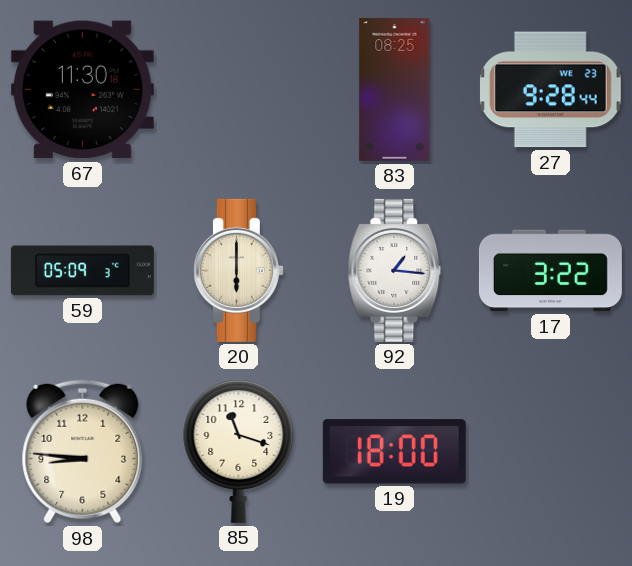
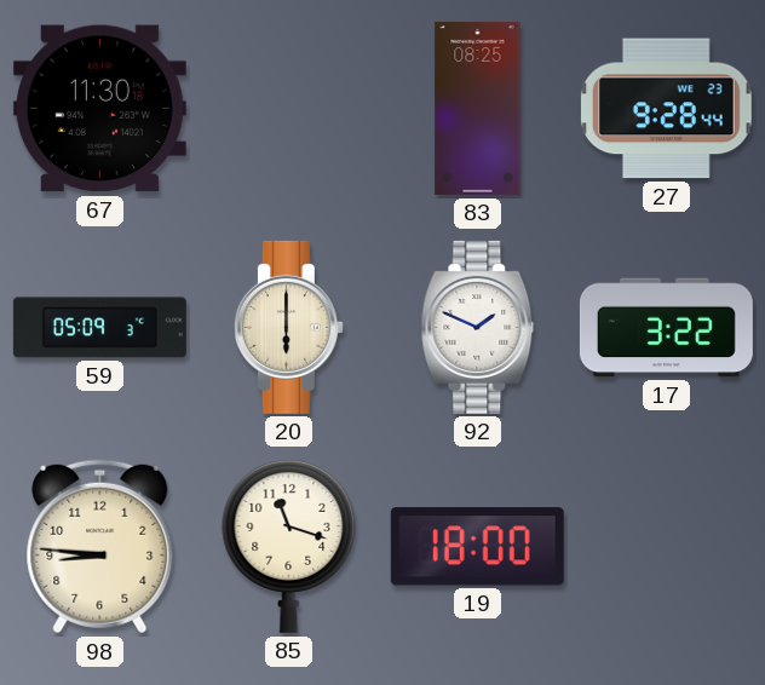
92: 1:16 -> 1:49 (478, 327)
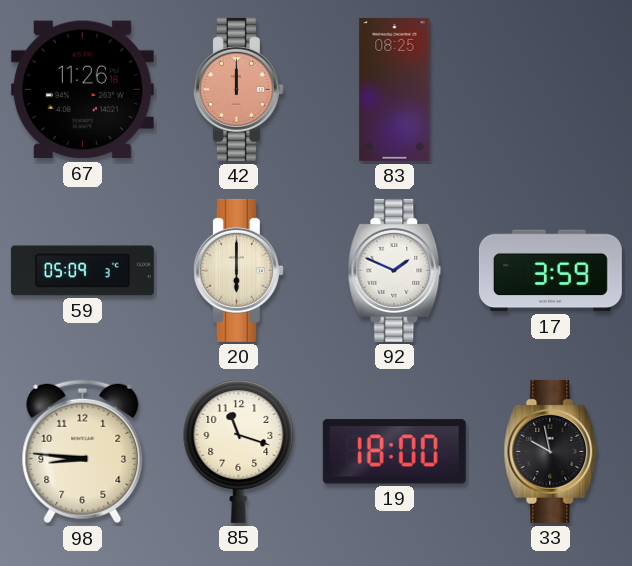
67: 11:30 -> 11:26 (82, 90)
42: none -> 12:00 (238, 89)
27: 9:28 -> none (666, 109)
17: 3:22 -> 3:59 (550, 271)
33: none -> 9:58 (551, 451)
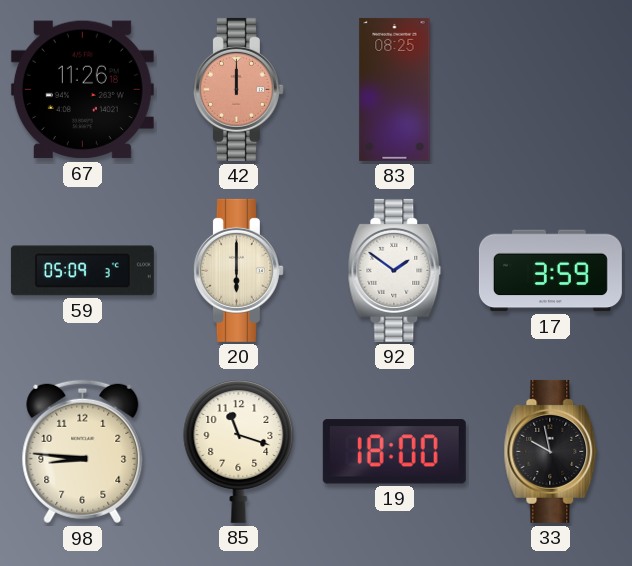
92: 1:49 -> 1:51 (395, 270)
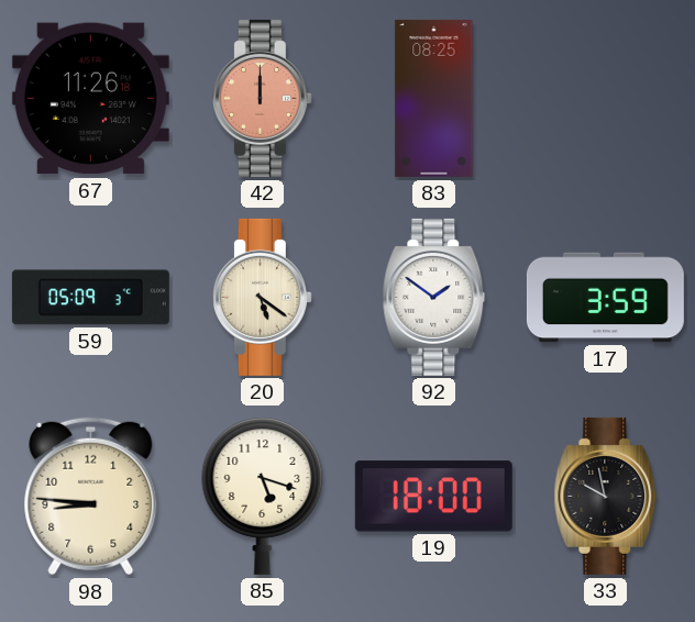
20: 6:00 -> 5:21 (262, 297)
85: 11:18 -> 5:18 (263, 497)
